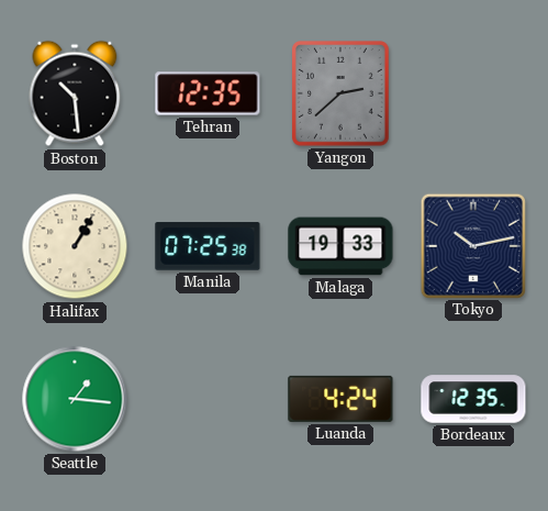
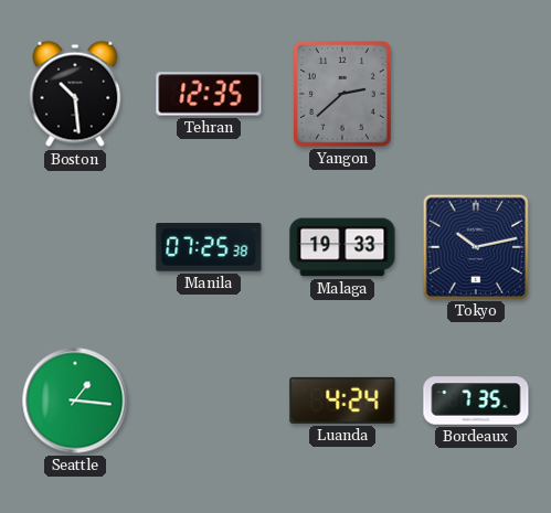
Halifax: 1:05 -> none (75, 246)
Bordeaux: 12:35 -> 7:35 (476, 400)
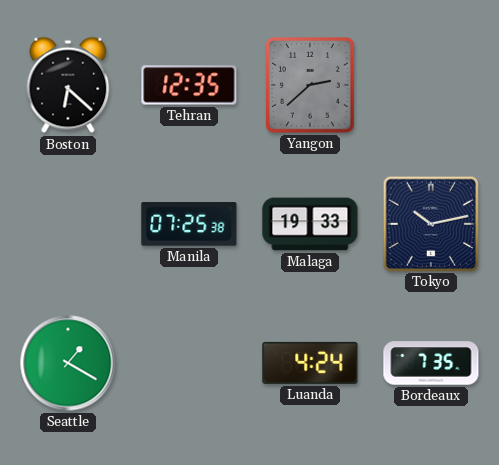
Boston: 10:29 -> 6:22 (68, 85)
Seattle: 1:16 -> 1:20 (68, 363)
